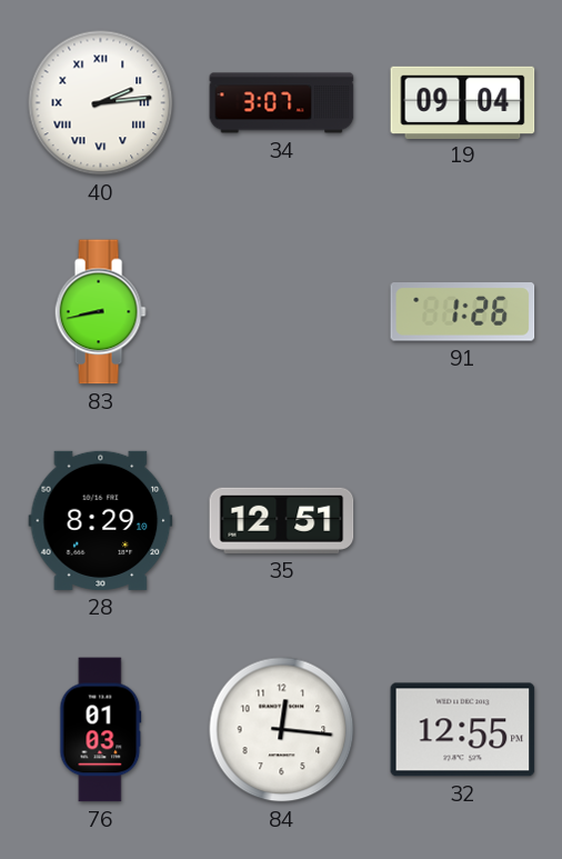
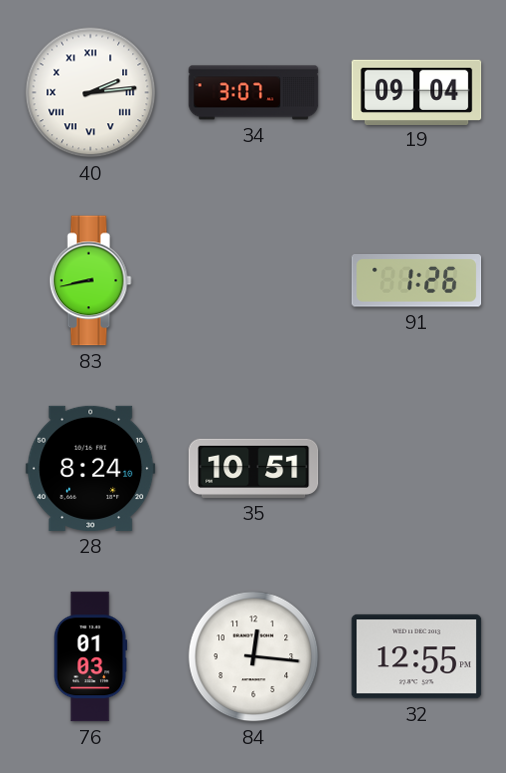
28: 8:29 -> 8:24 (91, 468)
35: 12:51 -> 10:51 (254, 468)
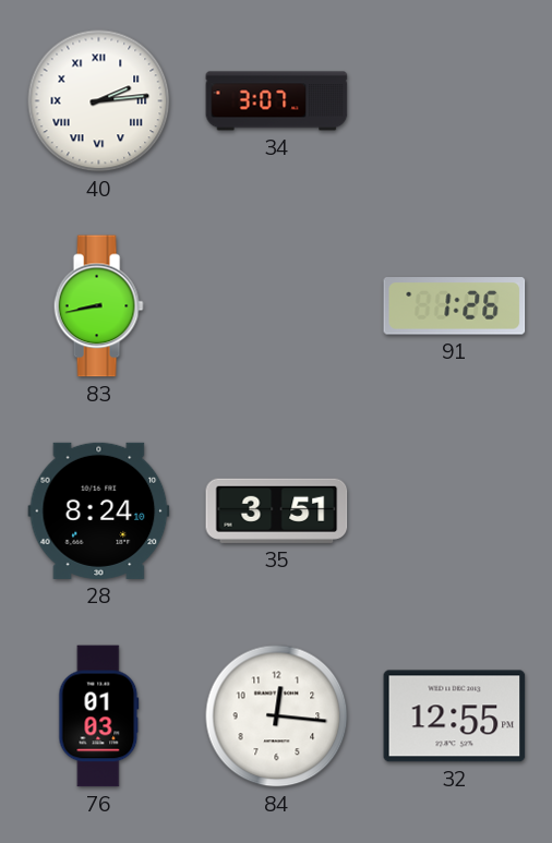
19: 09:04 -> none (417, 92)
35: 10:51 -> 3:51 (277, 510)
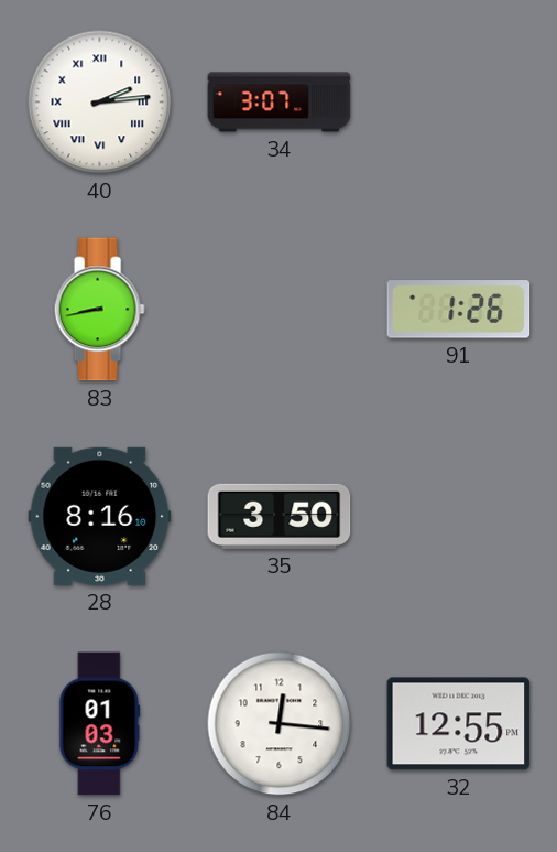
28: 8:24 -> 8:16 (100, 516)
35: 3:51 -> 3:50 (280, 516)
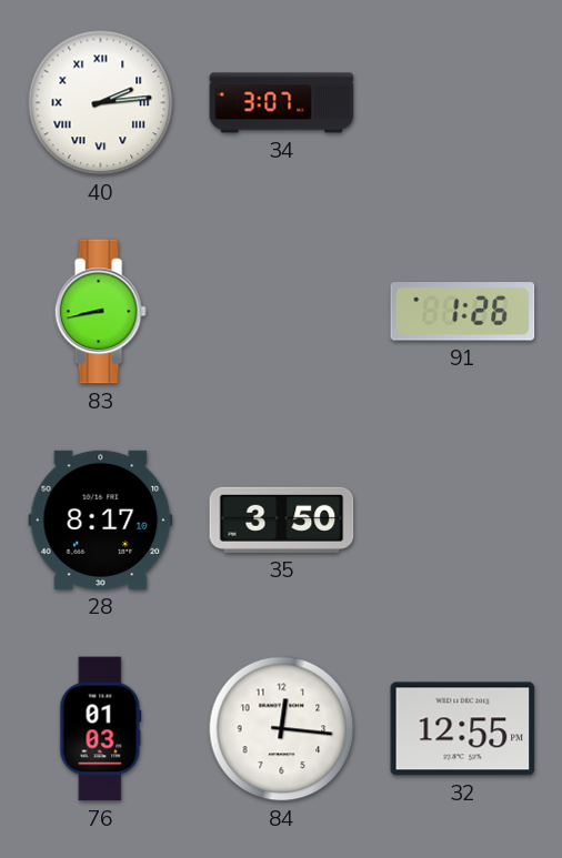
28: 8:16 -> 8:17 (101, 519)
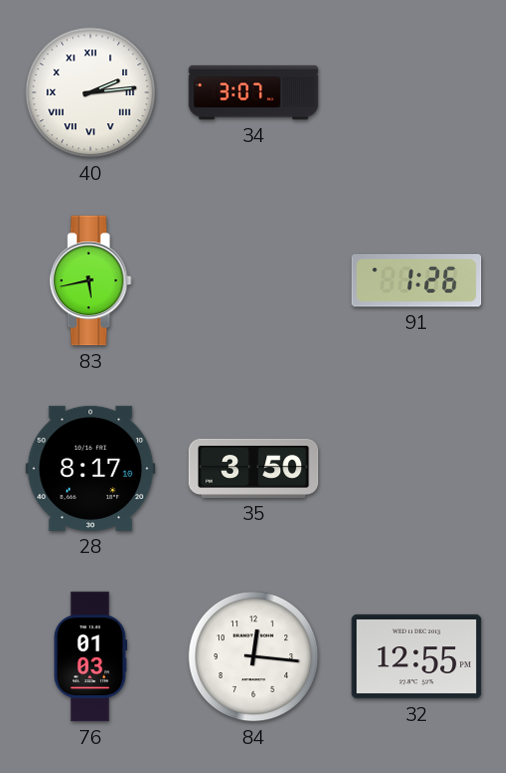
83: 8:43 -> 5:43 (90, 281)
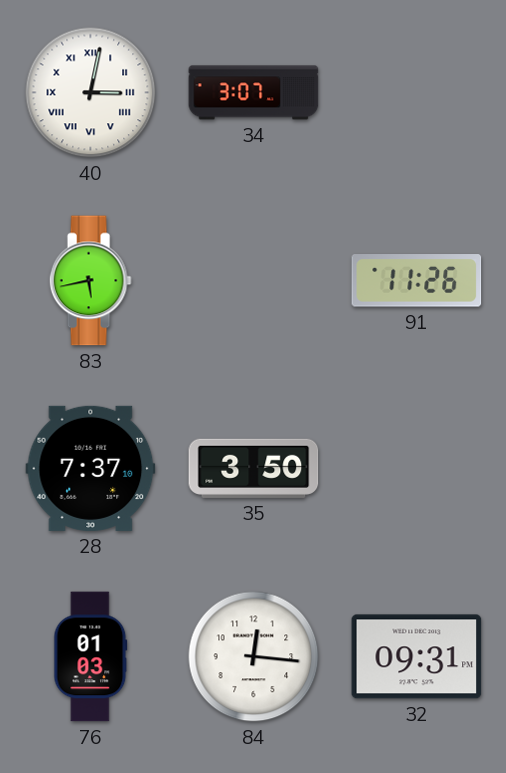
40: 2:14 -> 3:02 (91, 93)
91: 1:26 -> 11:26 (417, 281)
28: 8:17 -> 7:37 (91, 468)
32: 12:55 -> 09:31 (417, 657)
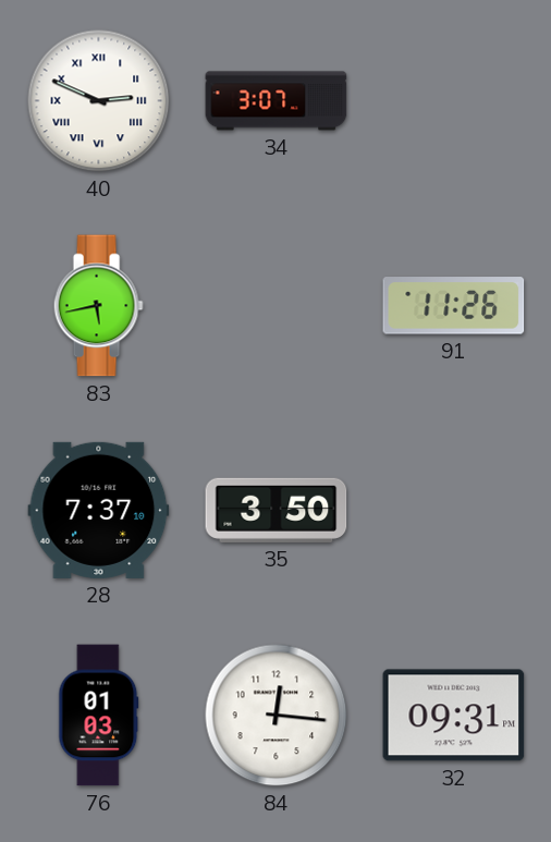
40: 3:02 -> 2:49 (99, 101)
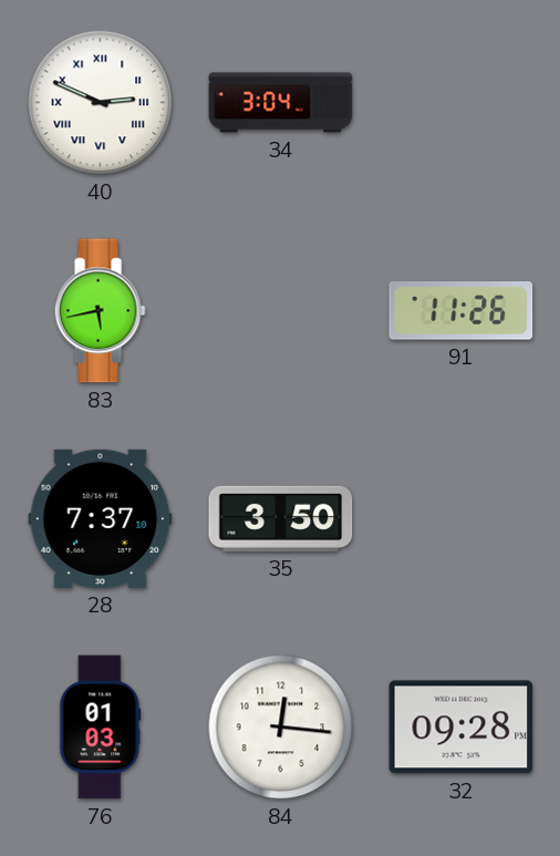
34: 3:07 -> 3:04 (281, 103)
32: 09:31 -> 09:28 (462, 728)
